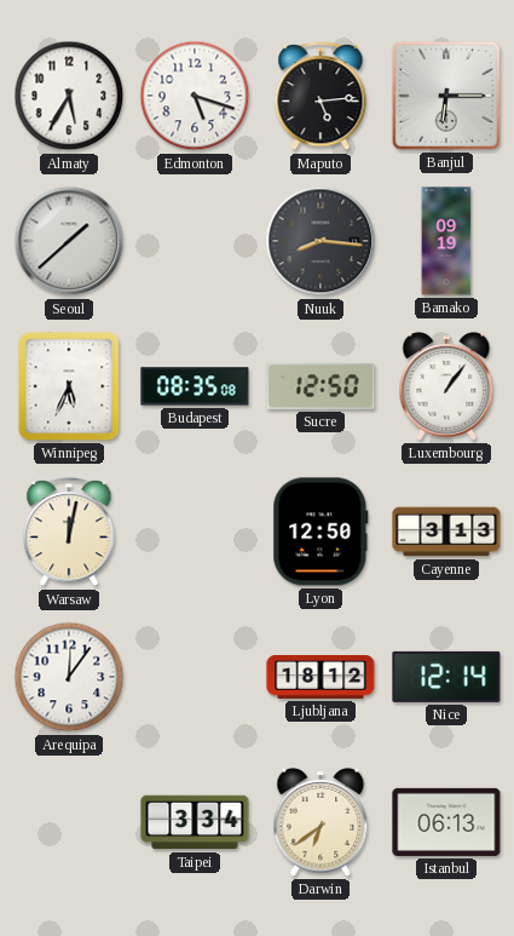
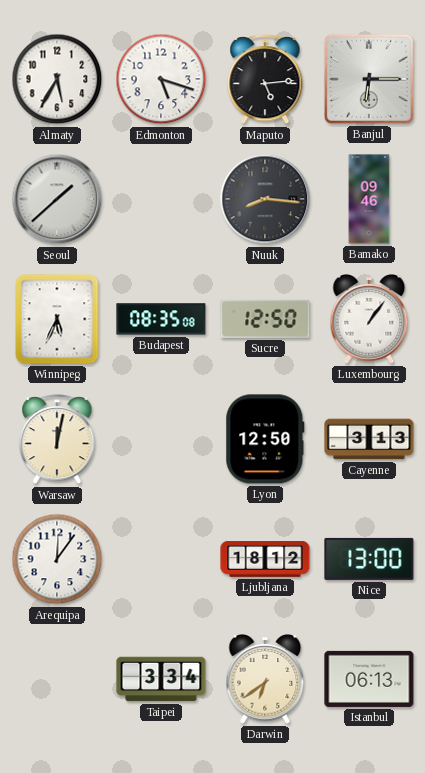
Bamako: 09:19 -> 09:46 (369, 199)
Nice: 12:14 -> 13:00 (369, 559)
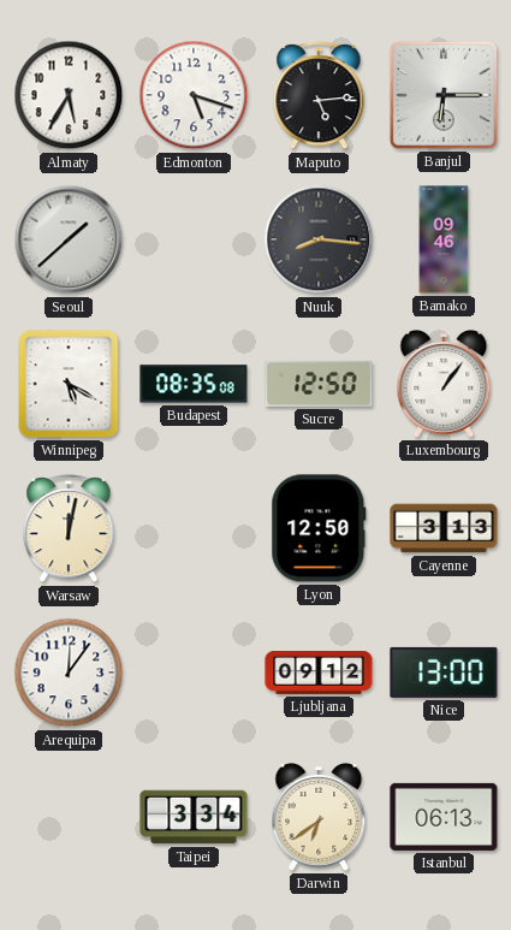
Winnipeg: 5:34 -> 5:20 (69, 384)
Ljubljana: 18:12 -> 09:12 (319, 674)
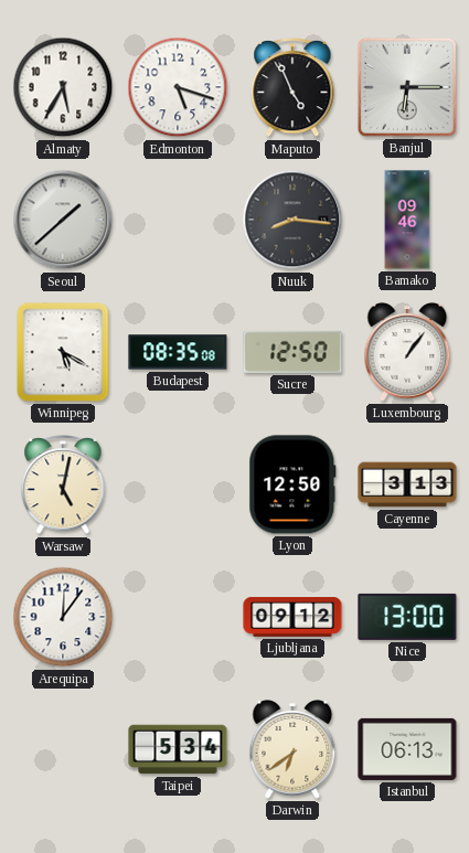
Maputo: 5:14 -> 4:56 (292, 88)
Warsaw: 12:02 -> 5:02 (63, 486)
Taipei: 3:34 -> 5:34 (178, 749)
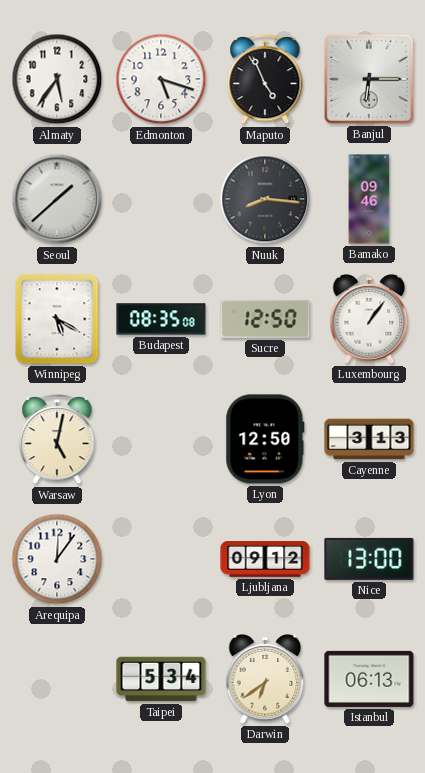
Almaty: 5:35 -> 5:36 (57, 79)
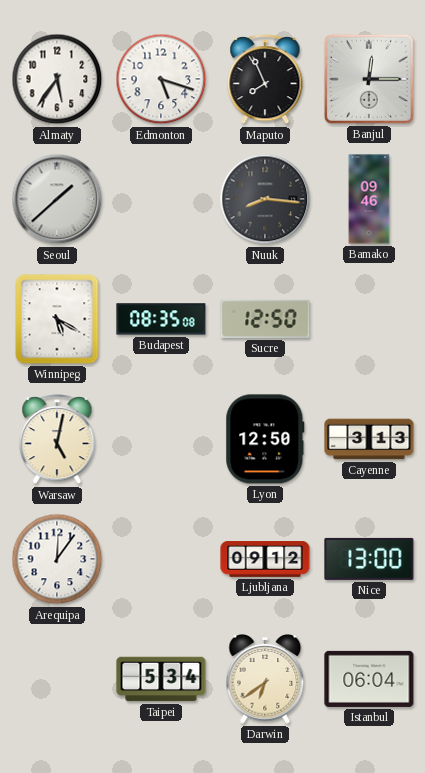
Maputo: 4:56 -> 7:56 (265, 80)
Banjul: 6:15 -> 12:15 (369, 79)
Luxembourg: 1:06 -> none (369, 320)
Istanbul: 06:13 -> 06:04 (369, 679)
